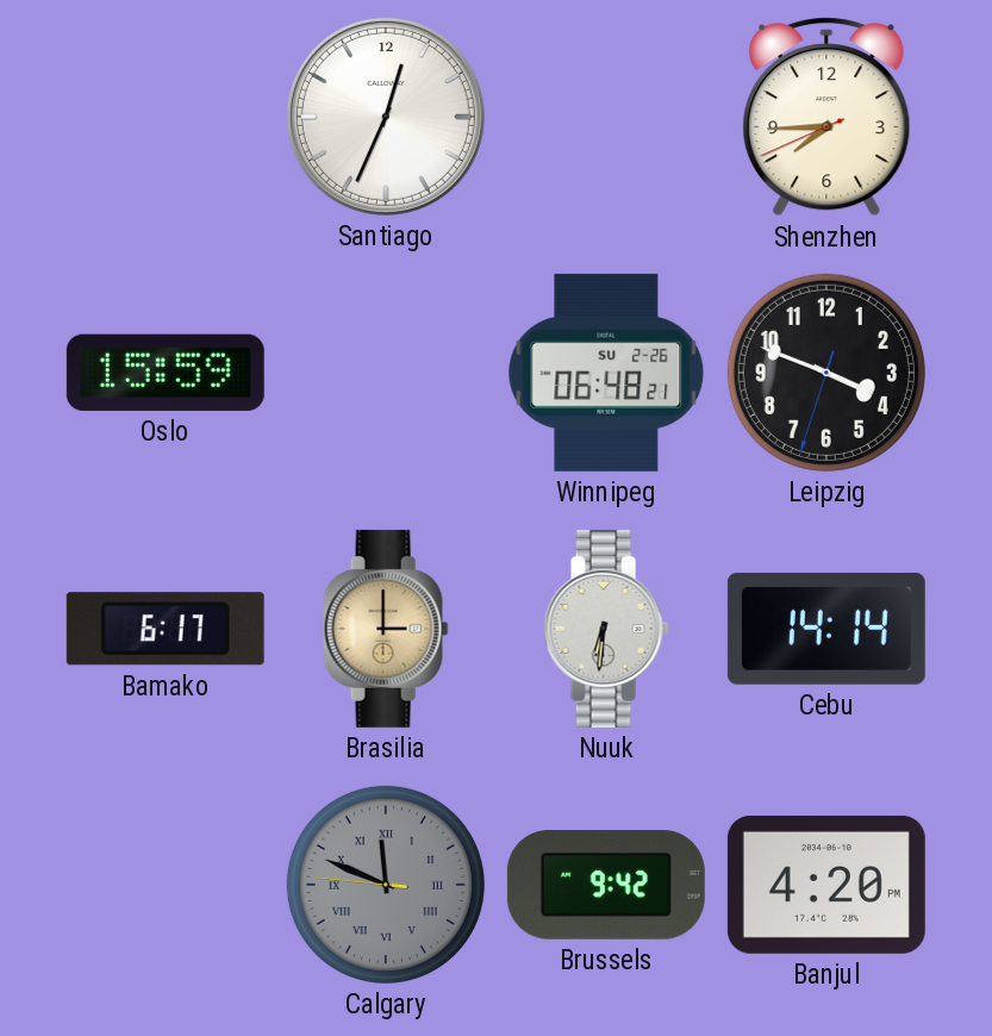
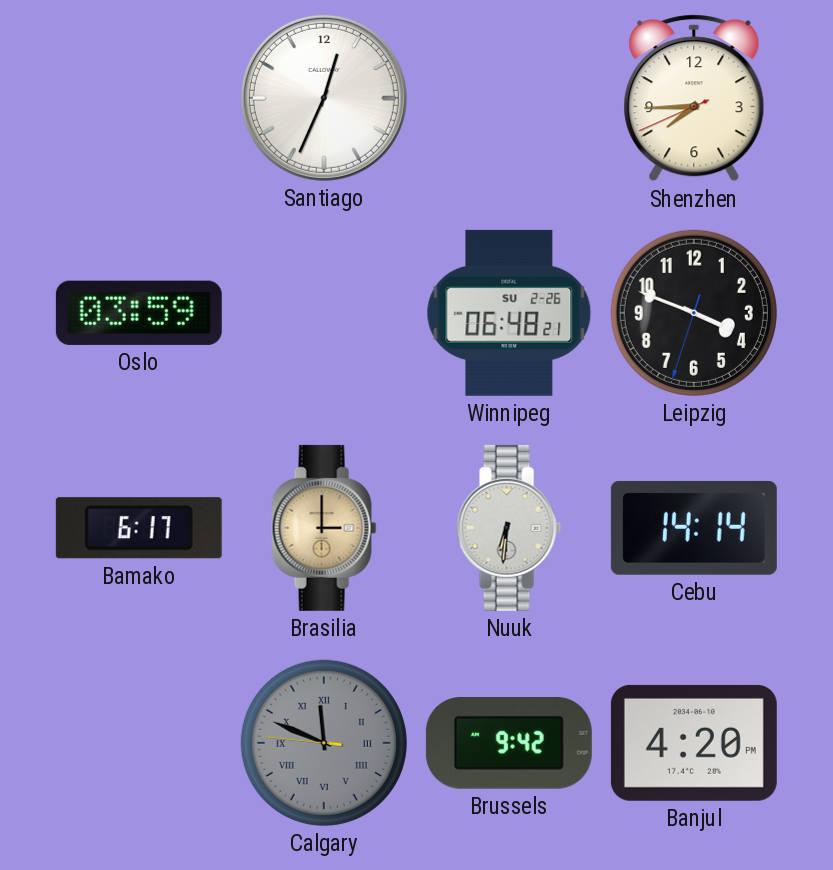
Oslo: 15:59 -> 03:59 (139, 313)
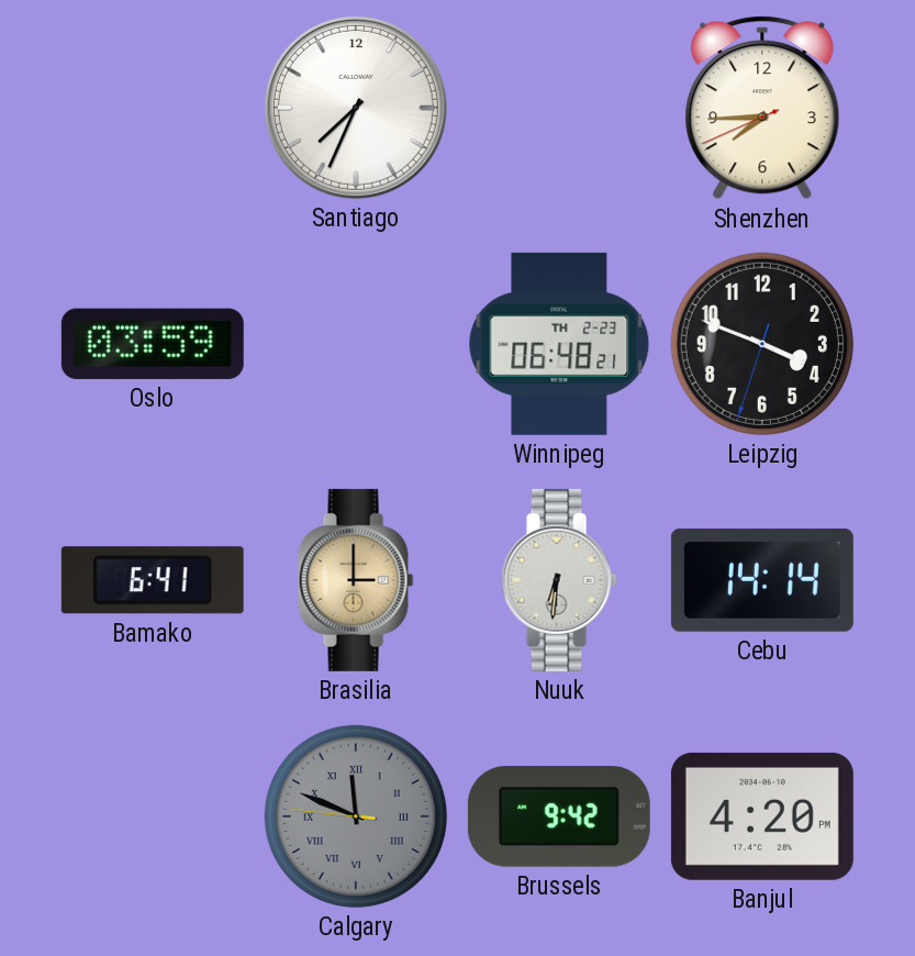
Santiago: 12:34 -> 7:34 (356, 108)
Winnipeg date: SU 2-26 -> TH 2-23 (559, 344)
Bamako: 6:17 -> 6:41 (153, 580)
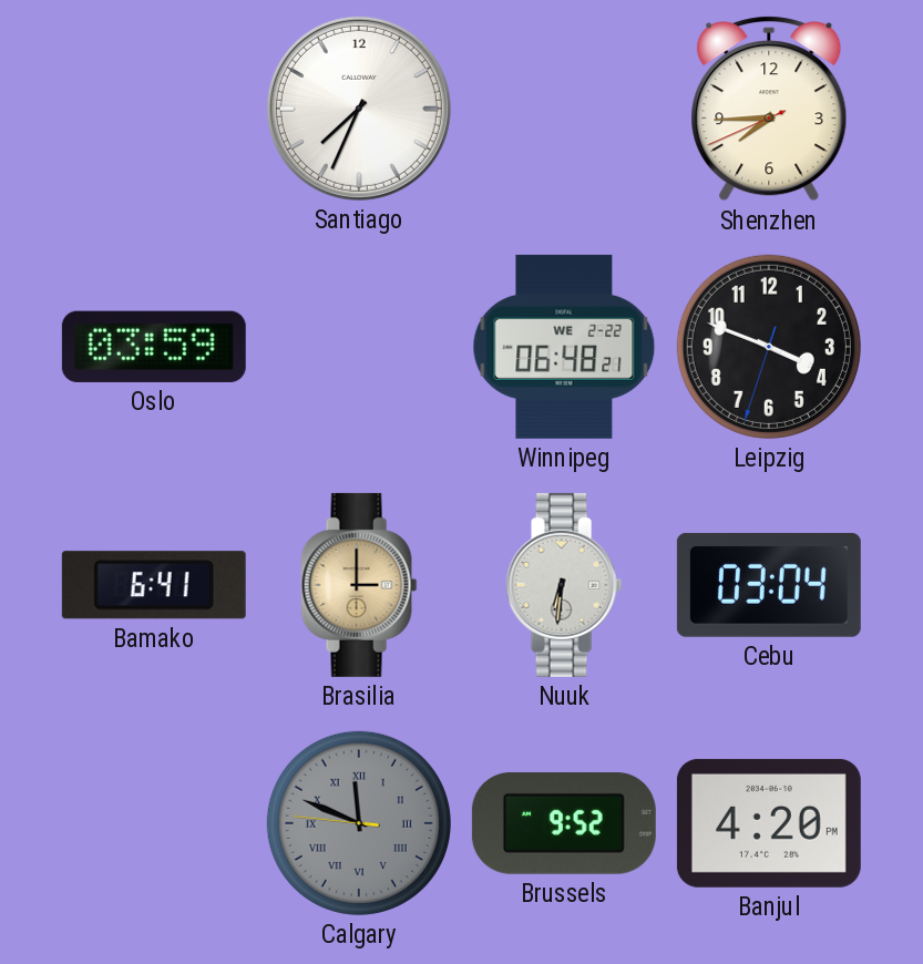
Winnipeg date: TH 2-23 -> WE 2-22 (564, 347)
Cebu: 14:14 -> 03:04 (769, 585)
Brussels: 9:42 -> 9:52 (564, 824)
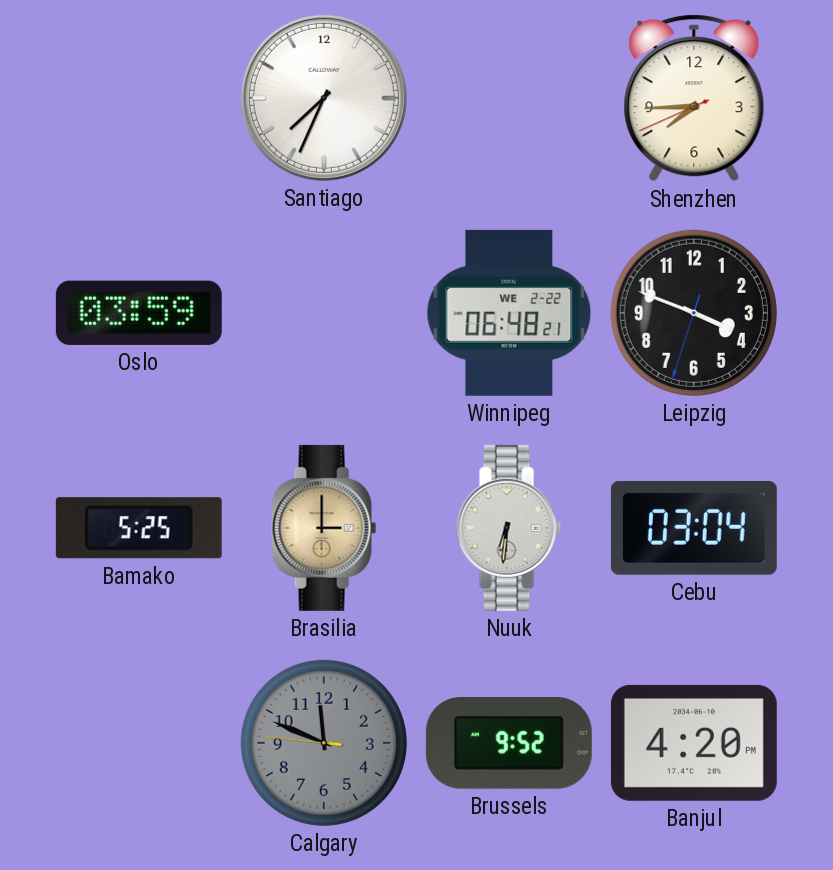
Bamako: 6:41 -> 5:25 (139, 528)
Calgary numerals: Roman -> Arabic (324, 743)
